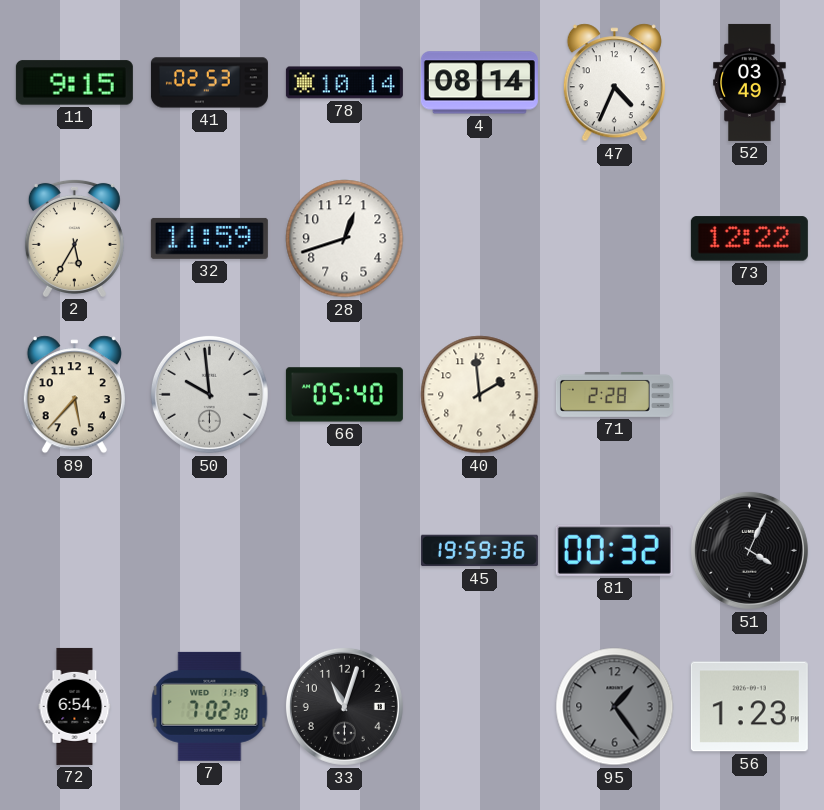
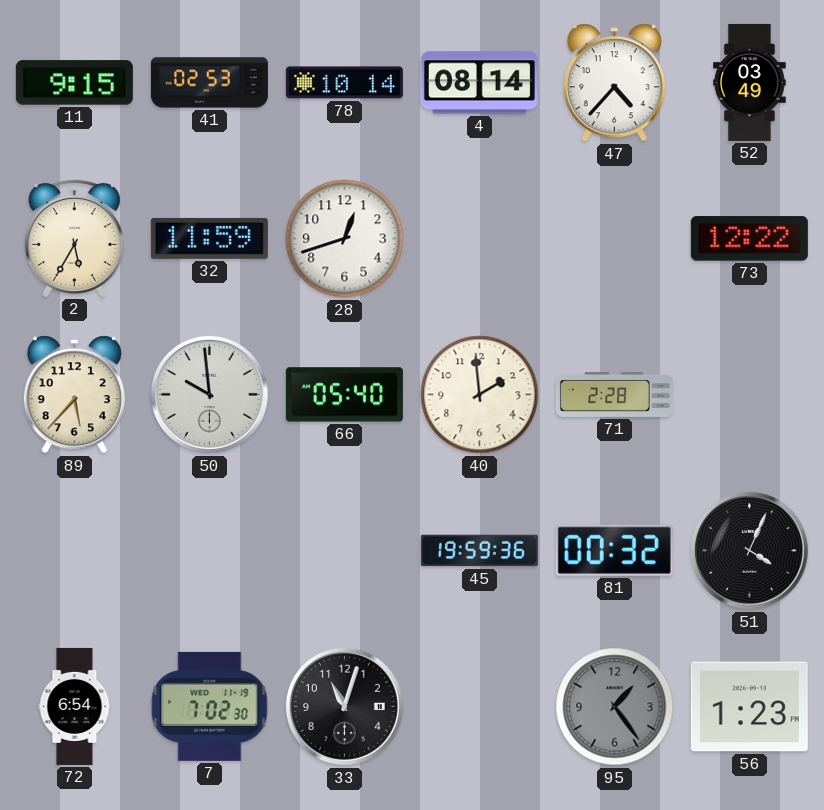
47: 4:34 -> 4:37 (614, 83)
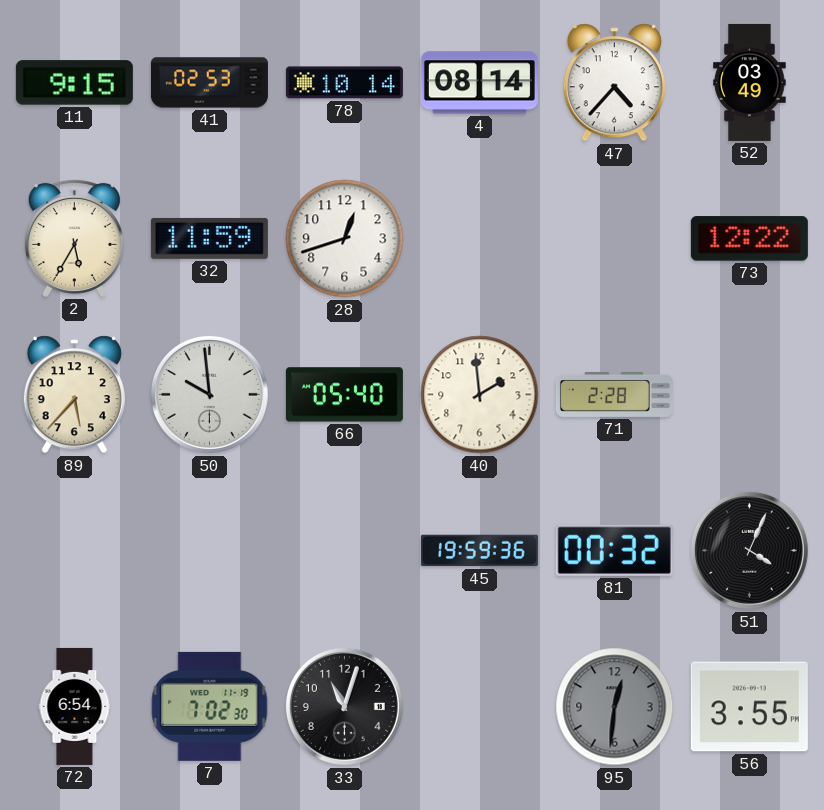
95: 1:24 -> 12:31 (615, 707)
56: 1:23 -> 3:55 (749, 707)
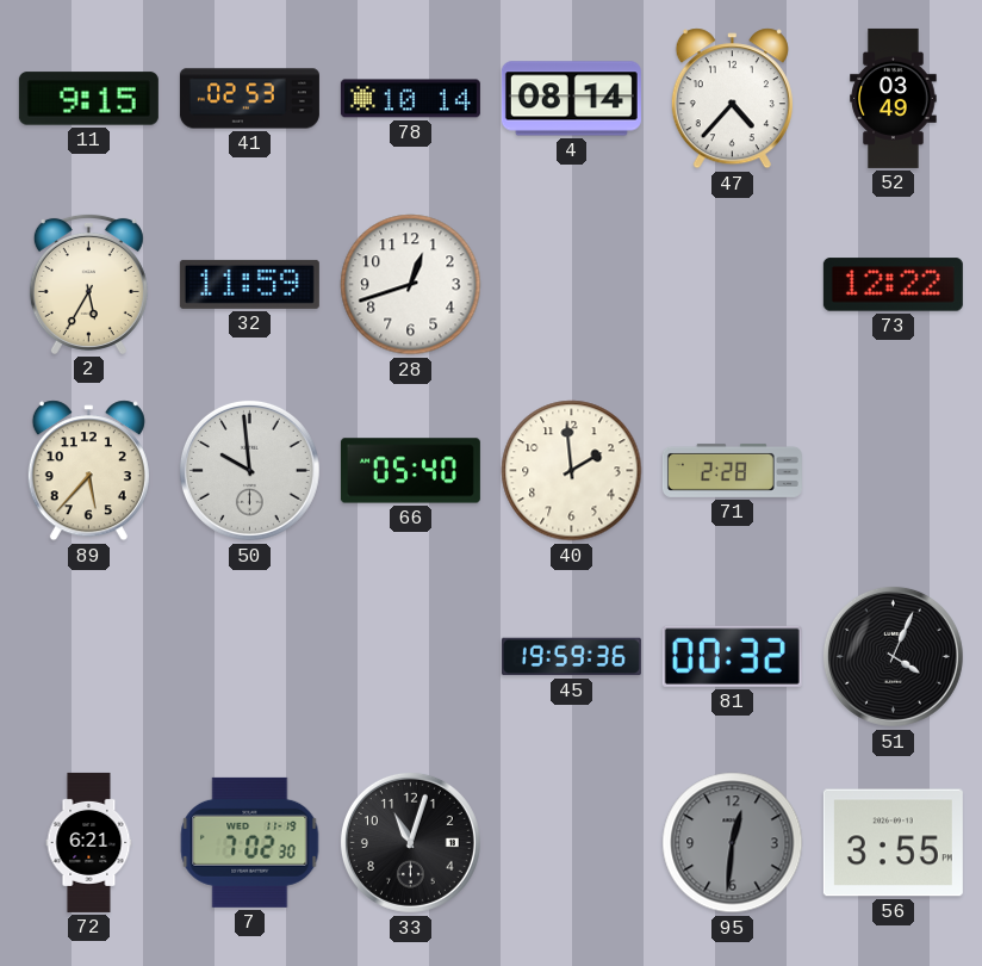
72: 6:54 -> 6:21 (89, 842)
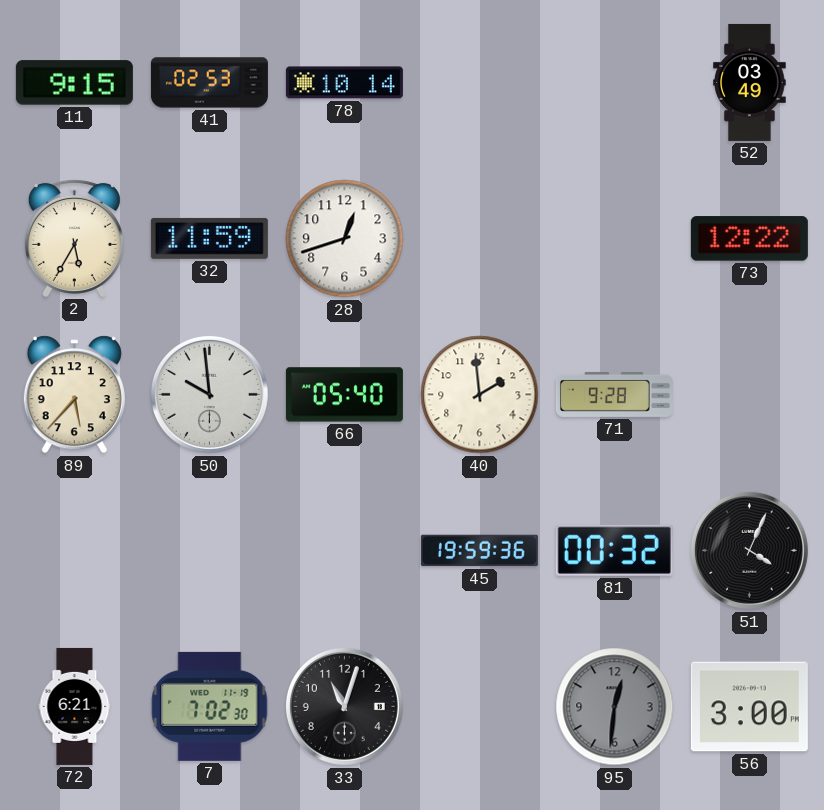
4: 08:14 -> none (571, 99)
47: 4:37 -> none (732, 99)
71: 2:28 -> 9:28 (614, 394)
56: 3:55 -> 3:00 (749, 707)
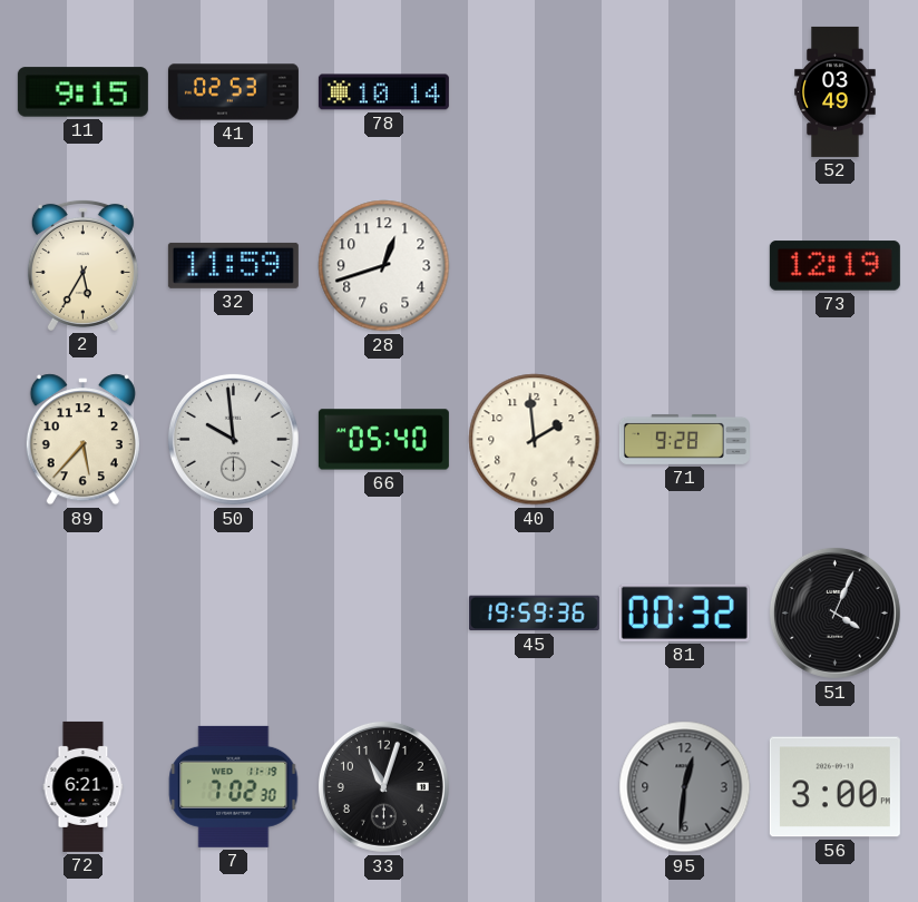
73: 12:22 -> 12:19 (834, 266)
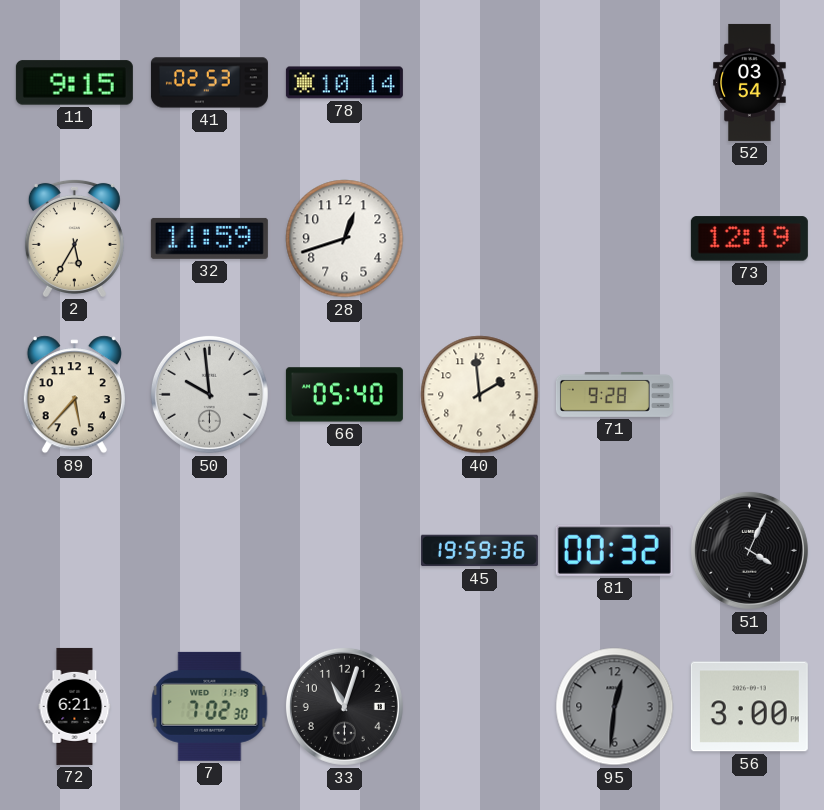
52: 03:49 -> 03:54 (750, 82)
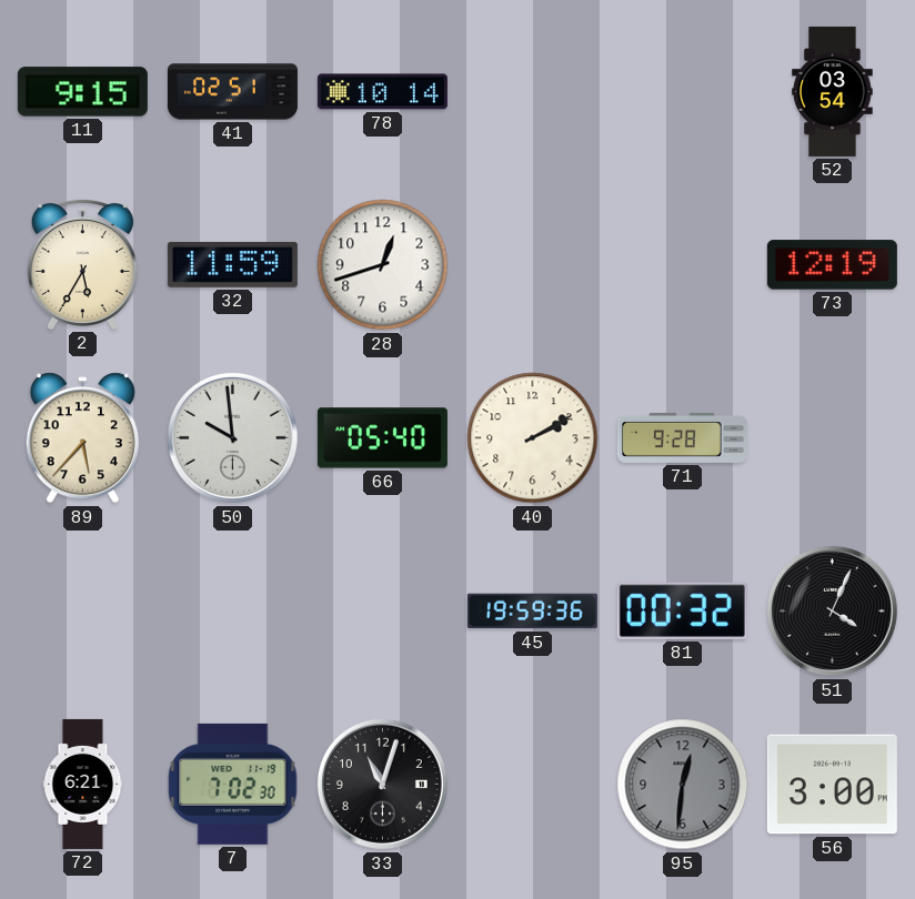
41: 02:53 -> 02:51 (232, 92)
40: 1:59 -> 2:10 (533, 438)
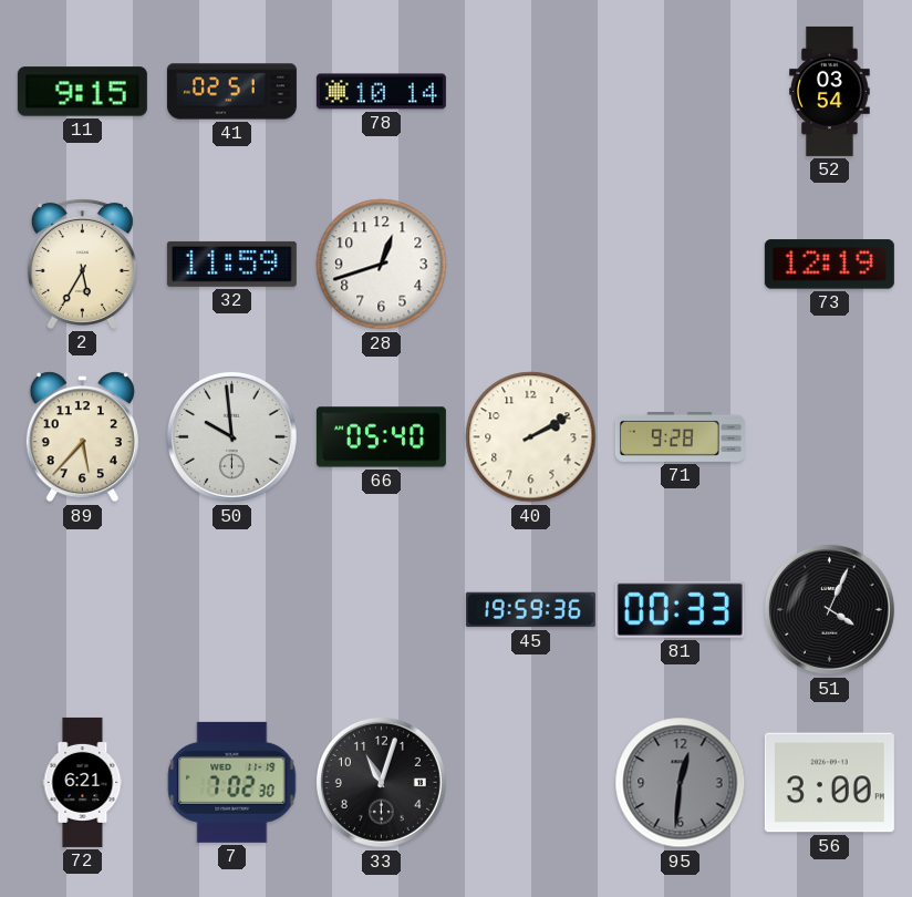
81: 00:32 -> 00:33 (680, 609)
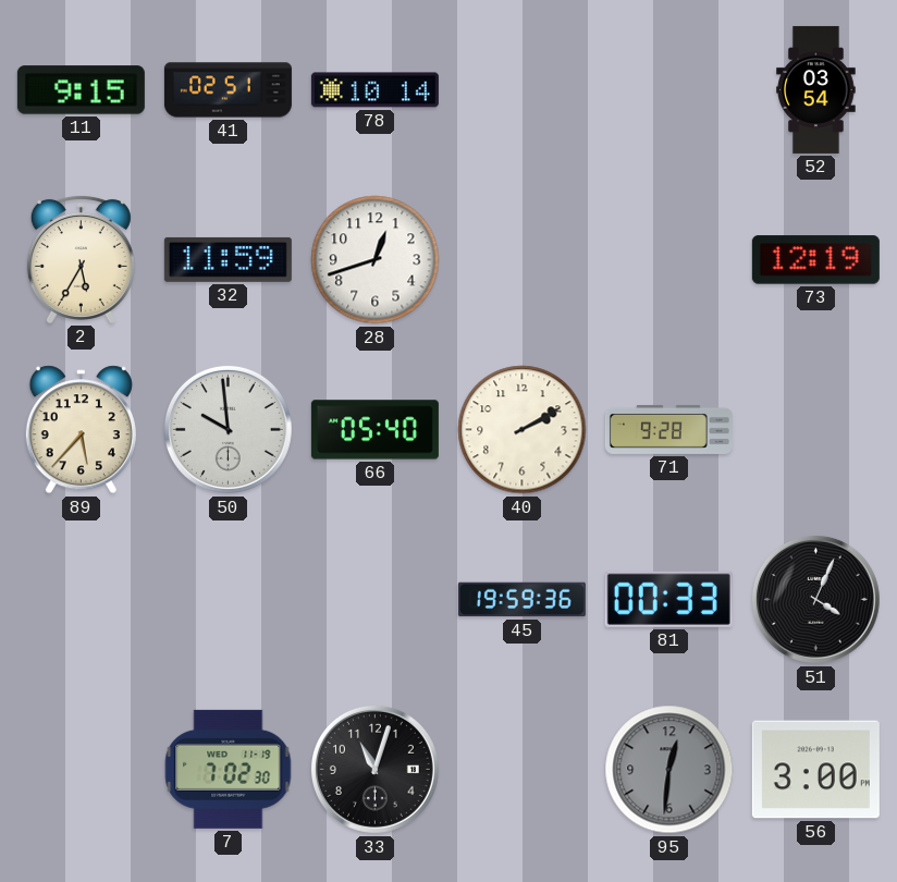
72: 6:21 -> none (83, 782)
